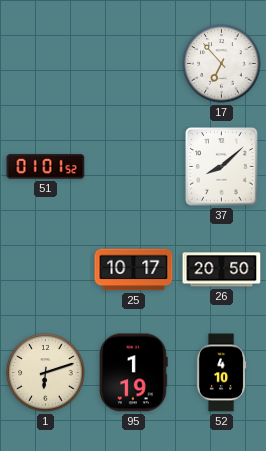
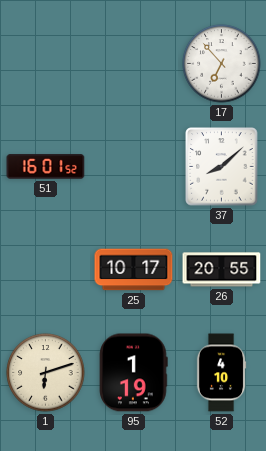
51: 01:01 -> 16:01 (46, 167)
26: 20:50 -> 20:55 (222, 270)
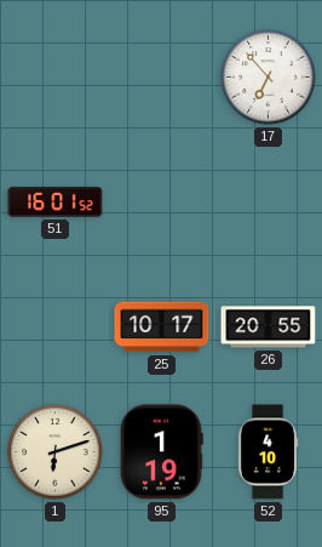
37: 8:08 -> none (222, 167)
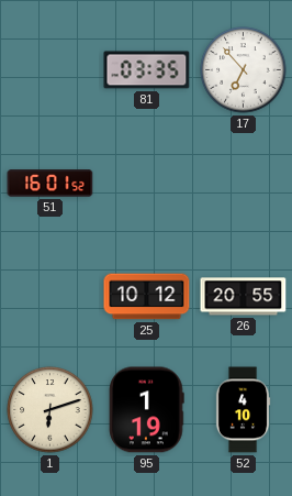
81: none -> 03:35 (147, 70)
25: 10:17 -> 10:12 (147, 297)
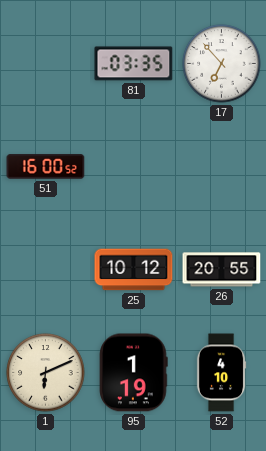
51: 16:01 -> 16:00 (46, 167)
1: 6:12 -> 6:11 (46, 373)
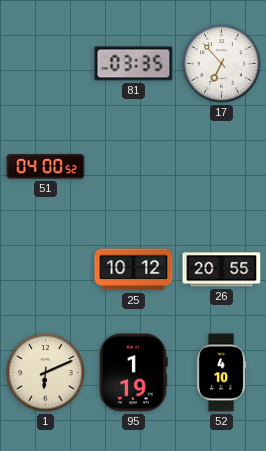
51: 16:00 -> 04:00 (46, 167)
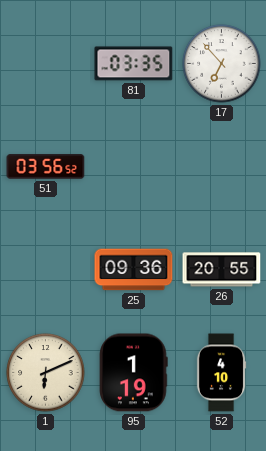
51: 04:00 -> 03:56 (46, 167)
25: 10:12 -> 09:36 (134, 270)
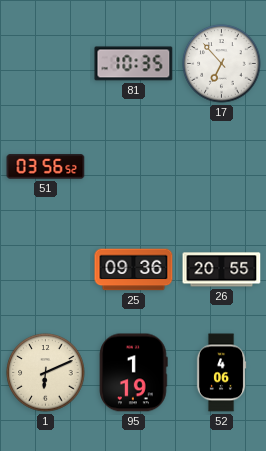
81: 03:35 -> 10:35 (134, 64)
52: 4:10 -> 4:06 (221, 373)
